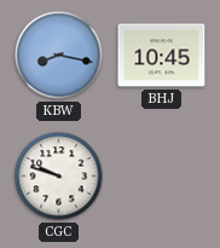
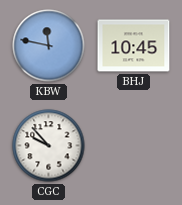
KBW: 8:17 -> 11:47 (49, 46)
CGC: 9:48 -> 9:53 (49, 146)
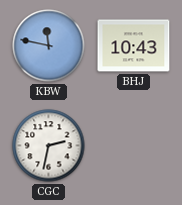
BHJ: 10:45 -> 10:43 (134, 46)
CGC: 9:53 -> 2:32 (49, 146)
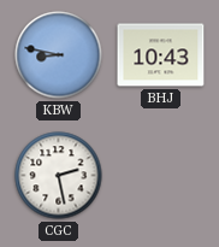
KBW: 11:47 -> 8:47 (59, 55)
CGC: 2:32 -> 2:28 (59, 176)
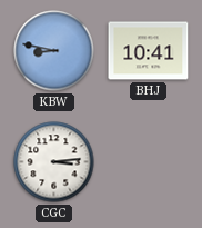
BHJ: 10:43 -> 10:41 (149, 51)
CGC: 2:28 -> 3:14 (54, 162)
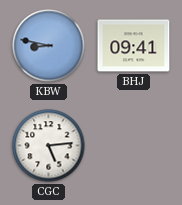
BHJ: 10:41 -> 09:41 (134, 46)
CGC: 3:14 -> 5:14 (49, 146)
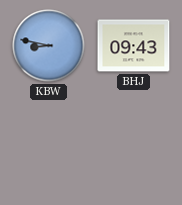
BHJ: 09:41 -> 09:43 (134, 46)
CGC: 5:14 -> none (49, 146)
